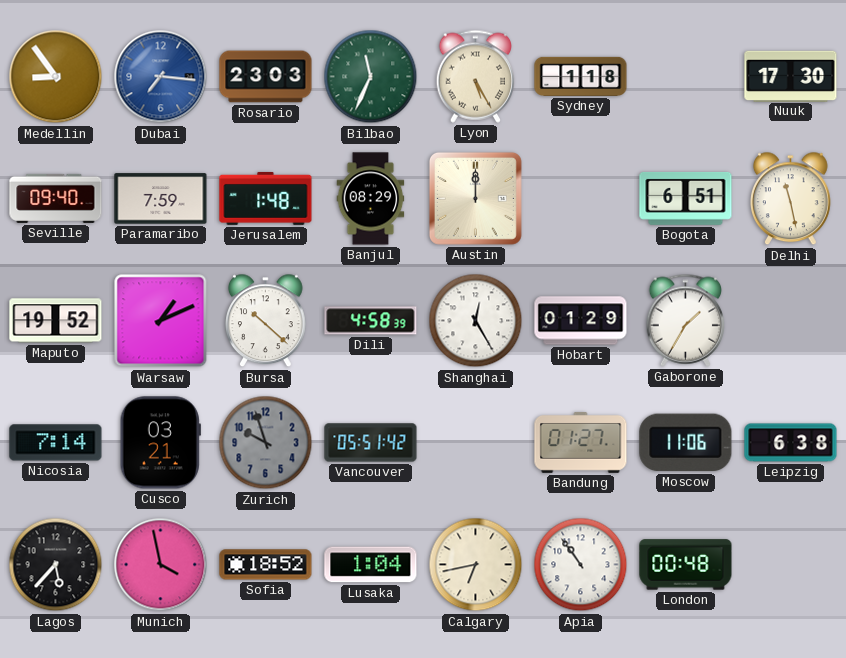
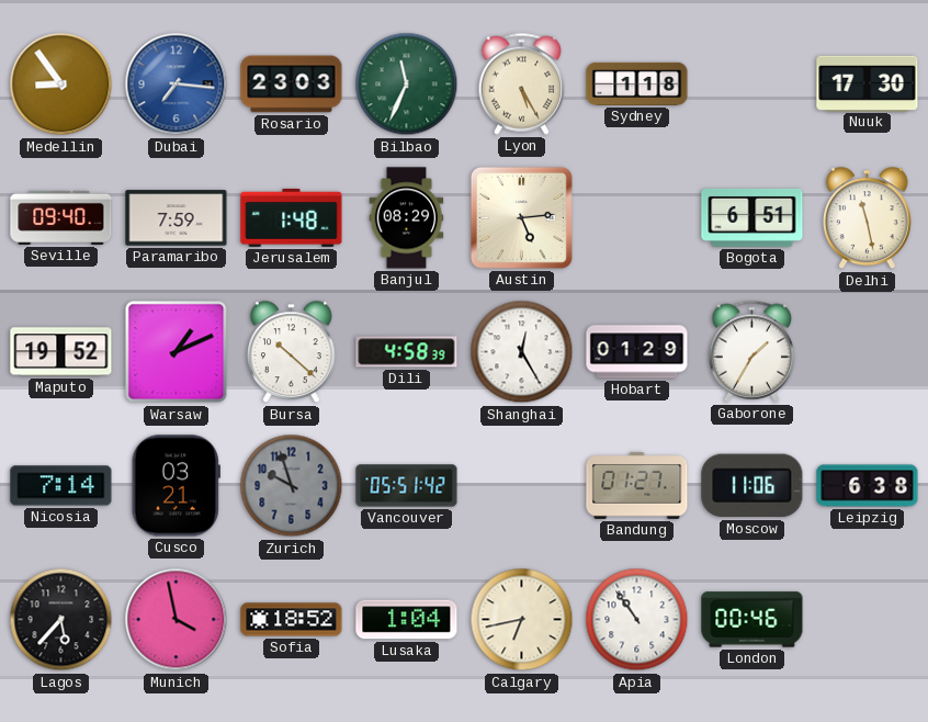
Austin: 12:00 -> 5:14 (521, 217)
London: 00:48 -> 00:46 (752, 620)
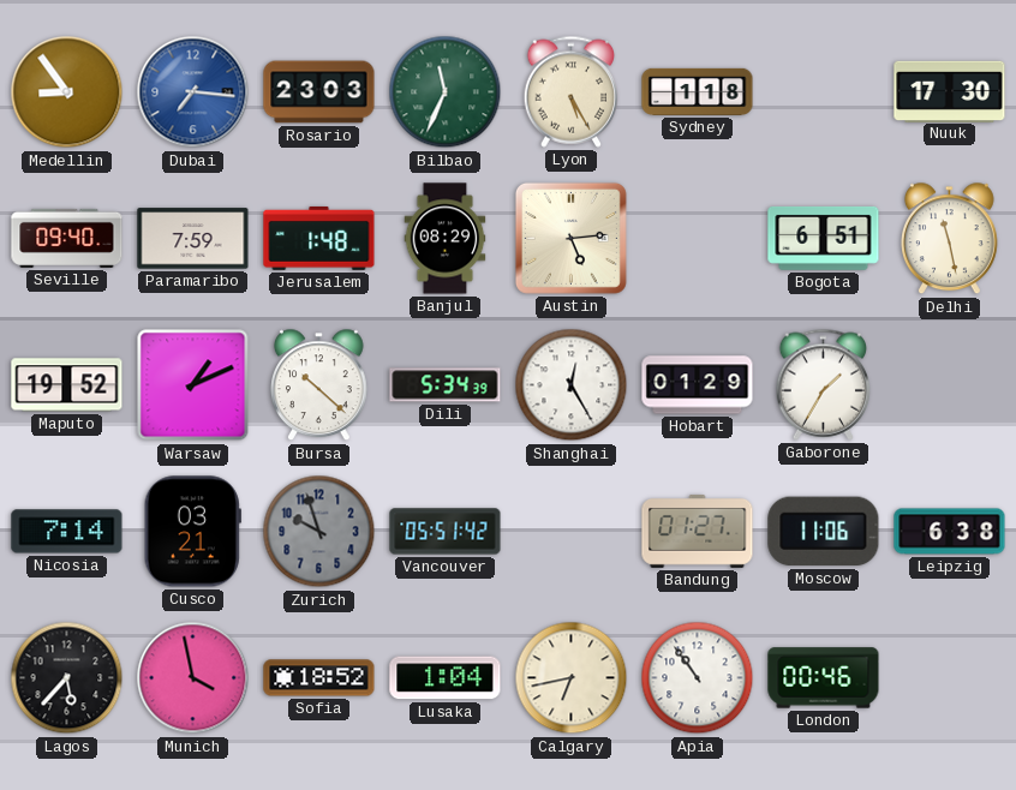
Dili: 4:58 -> 5:34 (446, 385)
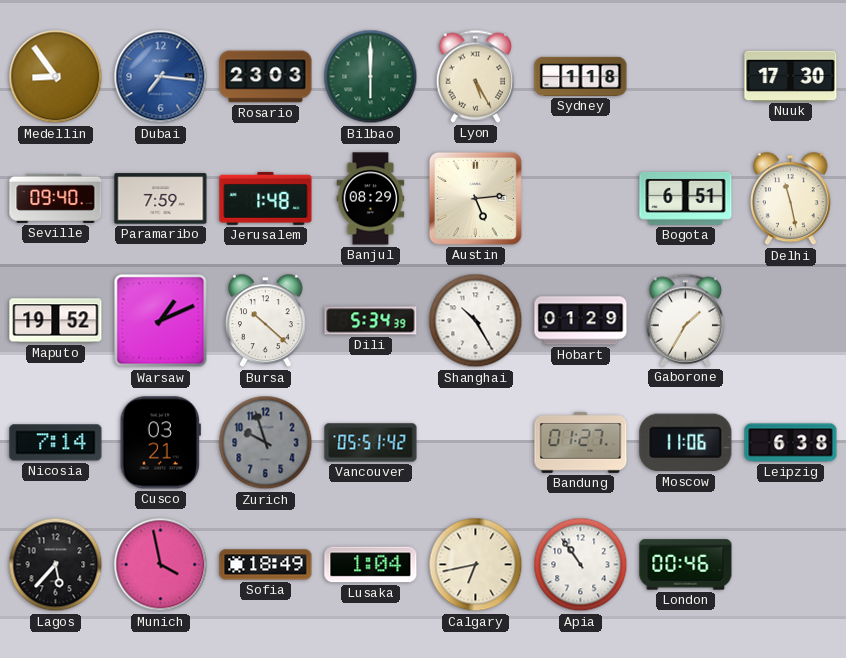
Bilbao: 11:34 -> 6:00 (371, 77)
Shanghai: 12:25 -> 10:25 (476, 321)
Sofia: 18:52 -> 18:49 (266, 565)
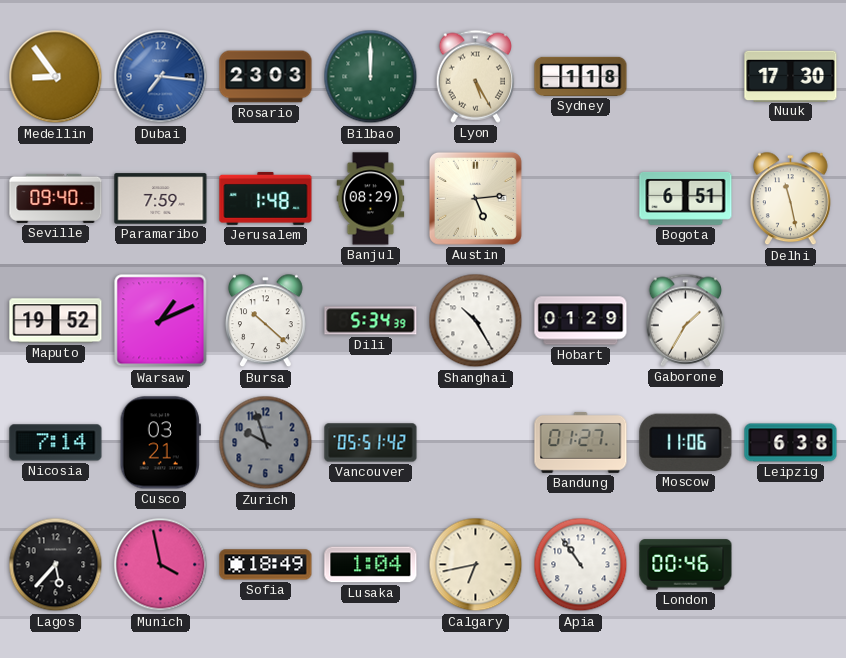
Bilbao: 6:00 -> 12:00 (371, 77)
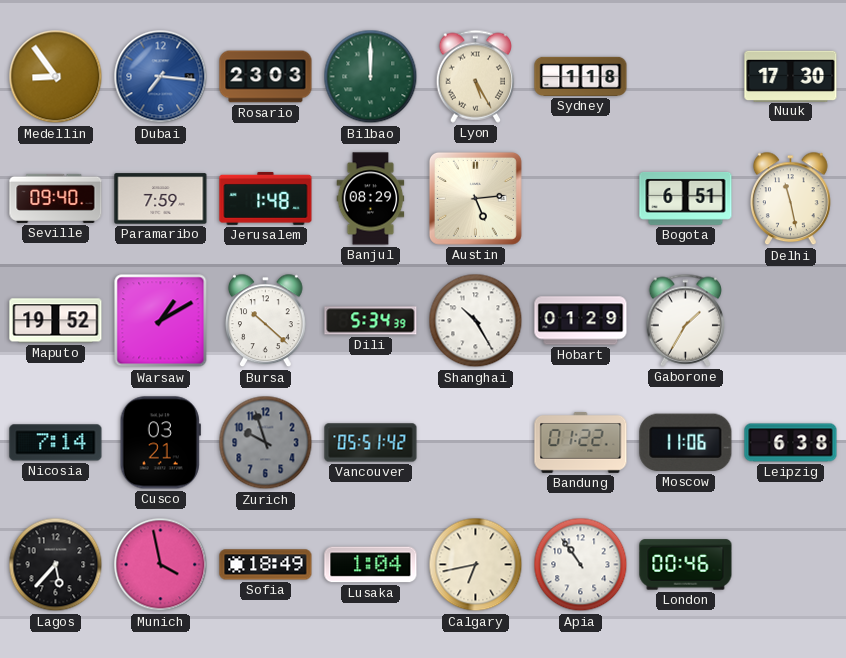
Warsaw: 1:11 -> 1:10 (161, 321)
Bandung: 01:27 -> 01:22 (581, 442)
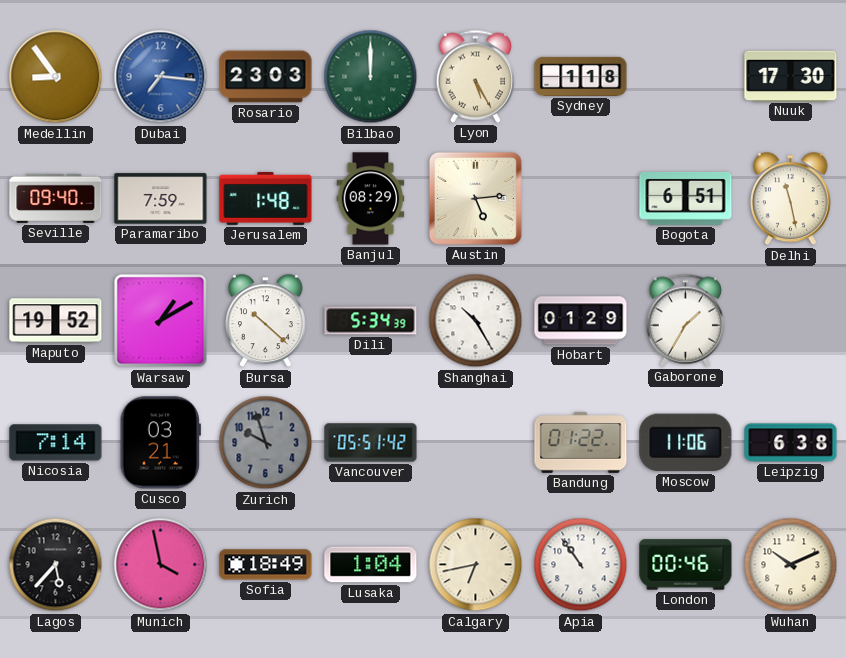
Wuhan: none -> 10:11 (791, 565)
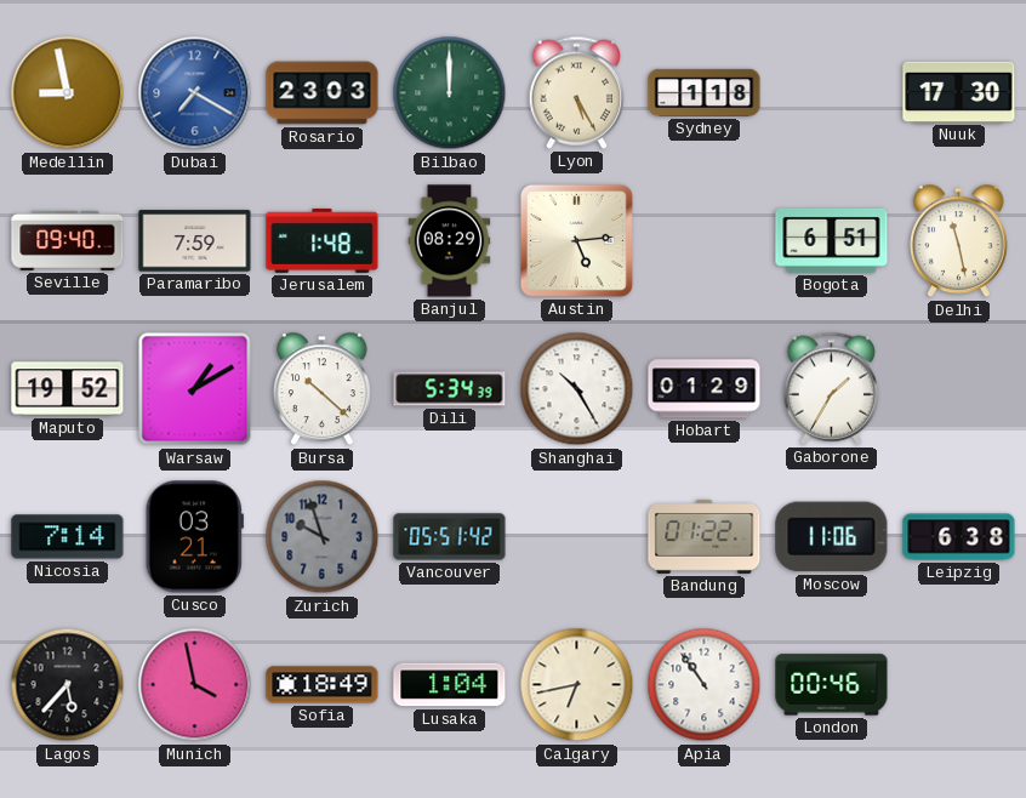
Medellin: 8:54 -> 8:58 (68, 93)
Dubai: 7:16 -> 7:20 (195, 93)
Wuhan: 10:11 -> none (791, 565)
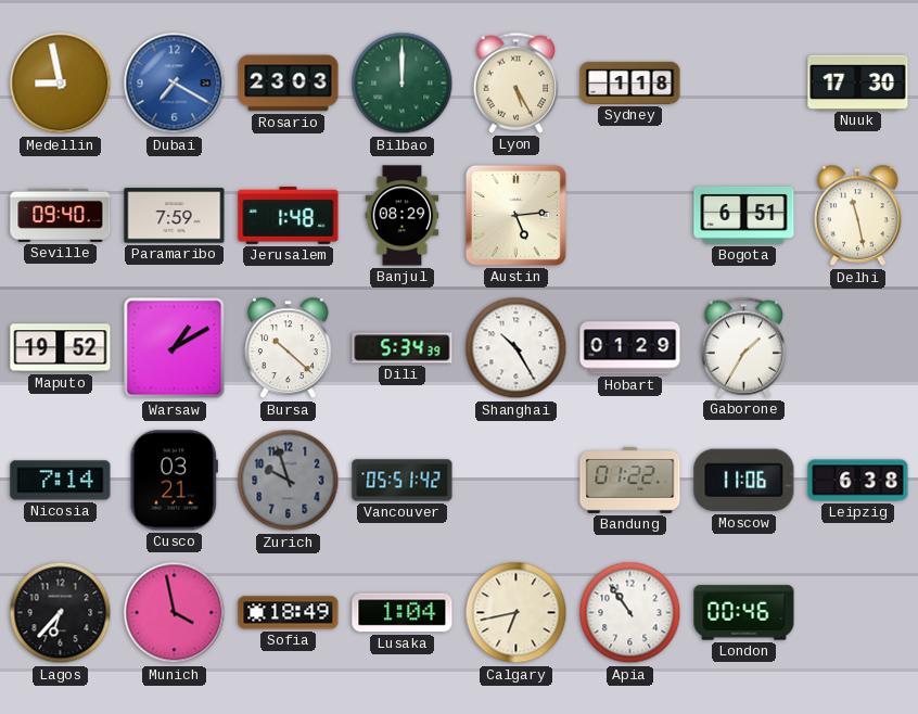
Lagos: 5:37 -> 6:37 (61, 613)
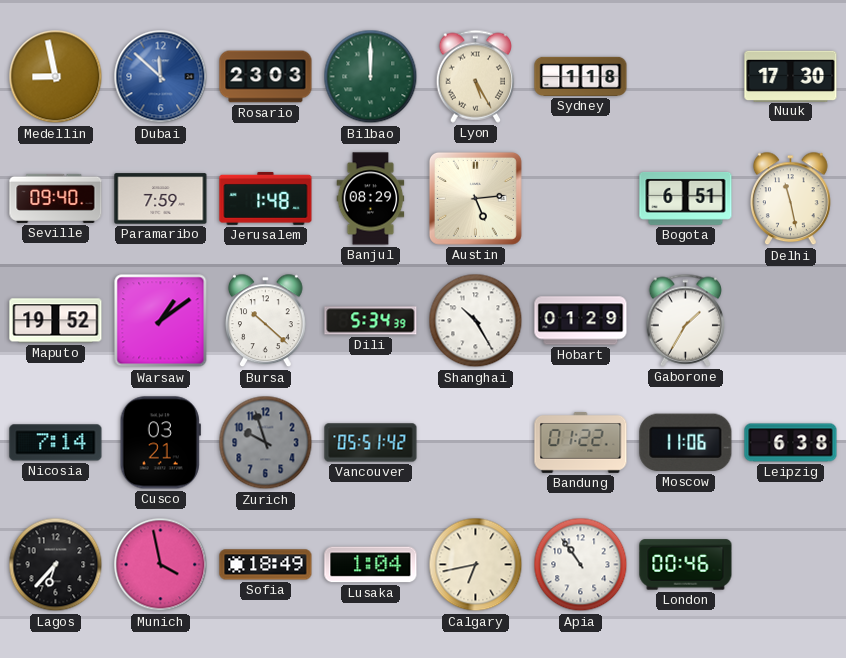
Dubai: 7:20 -> 11:52 (161, 77)
Warsaw: 1:10 -> 1:09 (161, 321)
